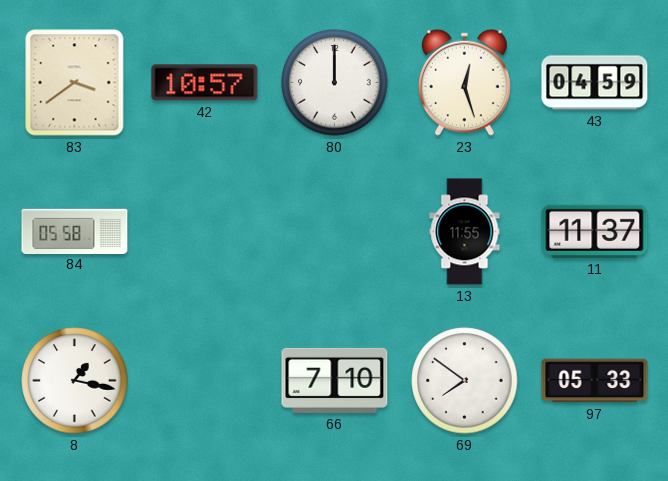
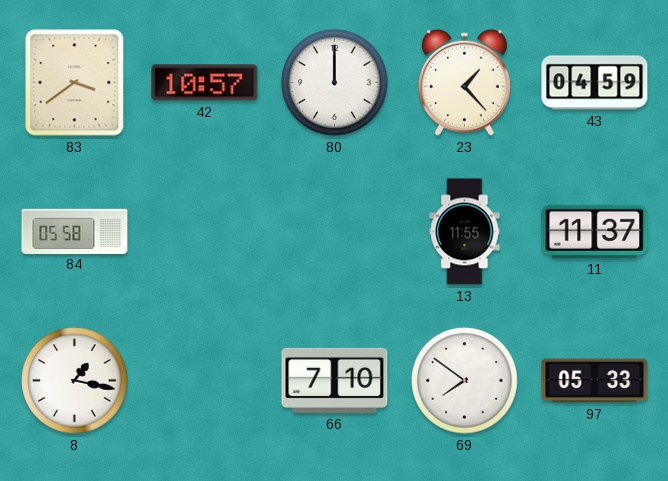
23: 12:27 -> 1:23 (464, 82)
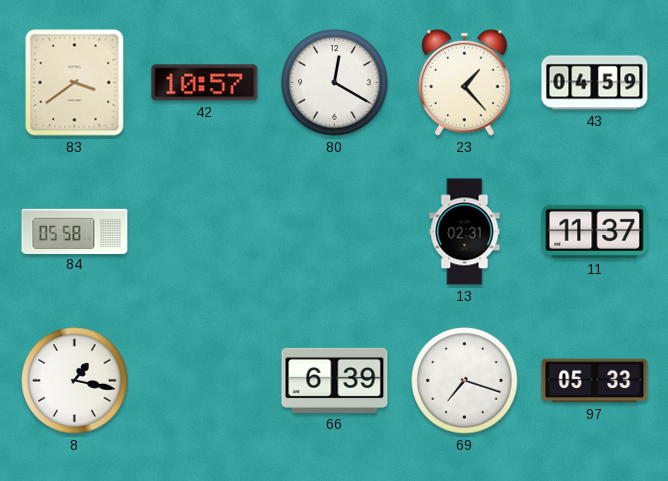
80: 12:00 -> 12:20 (335, 83)
13: 11:55 -> 02:31 (465, 232)
66: 7:10 -> 6:39 (335, 380)
69: 7:51 -> 7:18 (465, 381)
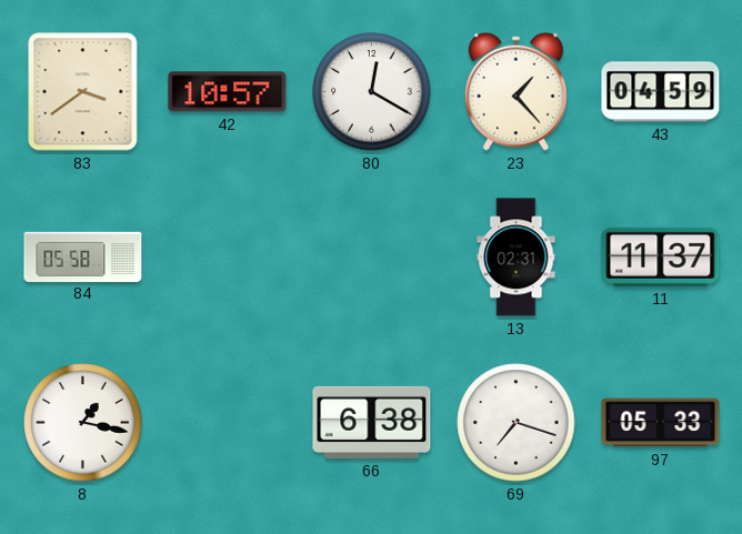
66: 6:39 -> 6:38 (372, 422)
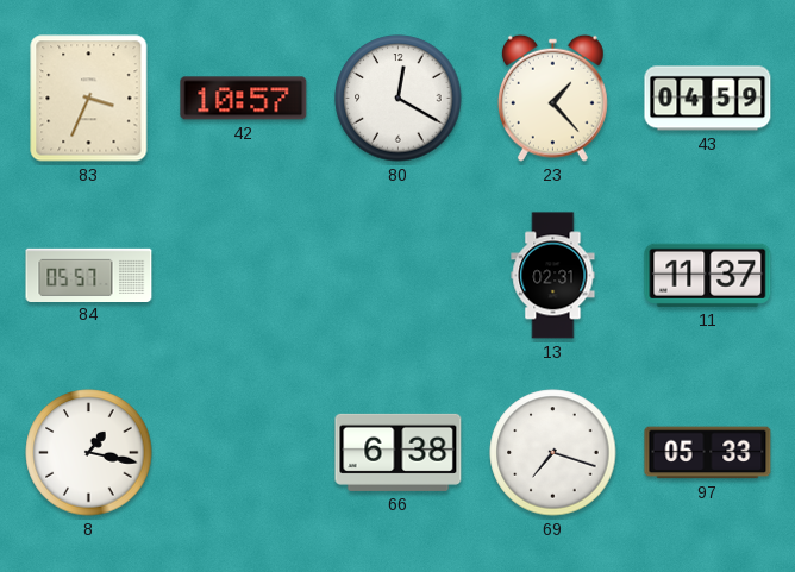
83: 3:39 -> 3:34 (89, 99)
84: 05:58 -> 05:57 (89, 275)
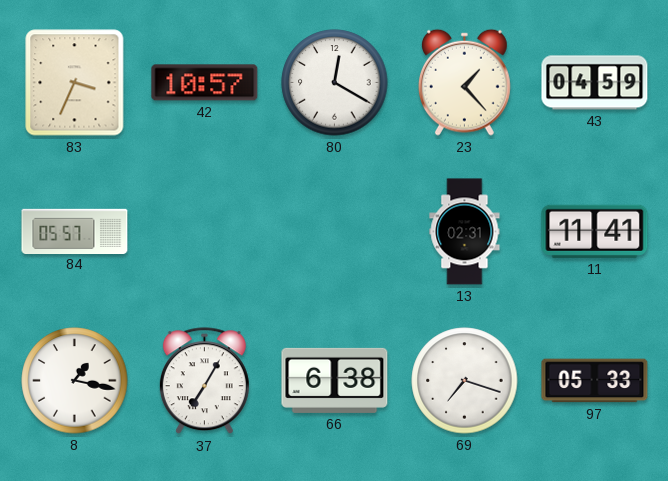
11: 11:37 -> 11:41 (595, 231)
37: none -> 7:05 (204, 381)
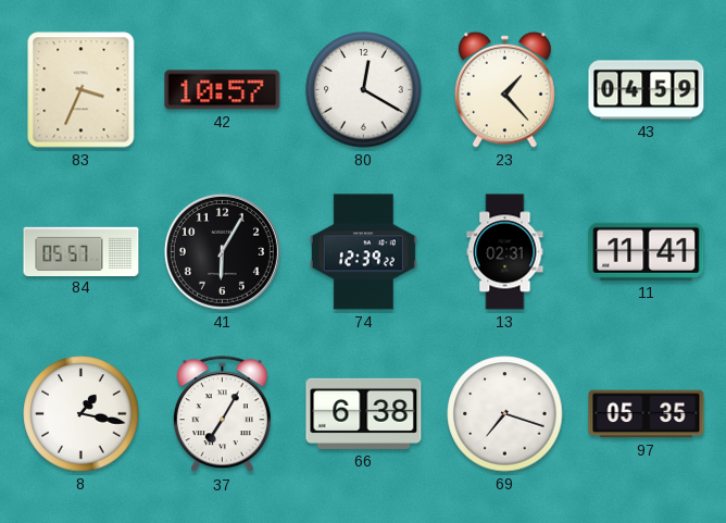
41: none -> 6:05 (222, 251)
74: none -> 12:39 (363, 252)
97: 05:33 -> 05:35 (647, 414)
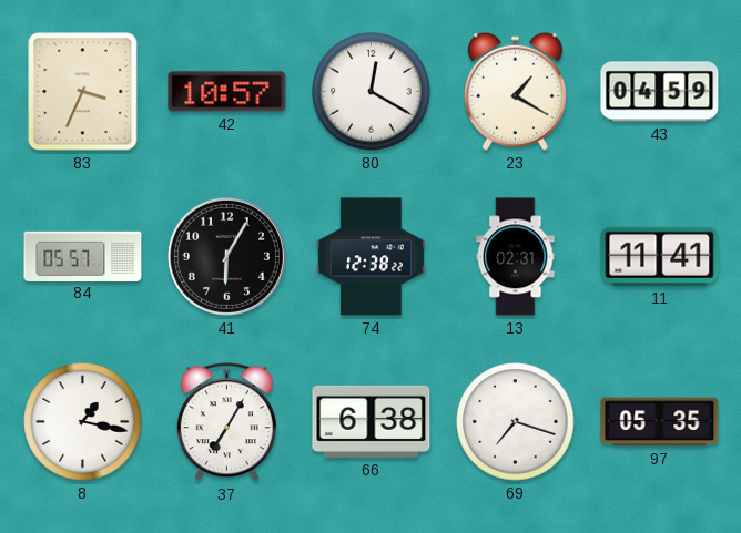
23: 1:23 -> 1:20 (515, 91)
74: 12:39 -> 12:38 (370, 257)
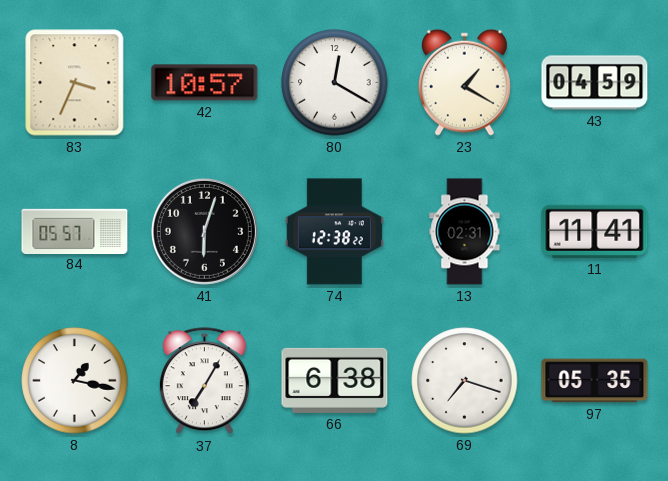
41: 6:05 -> 6:03 (204, 231)
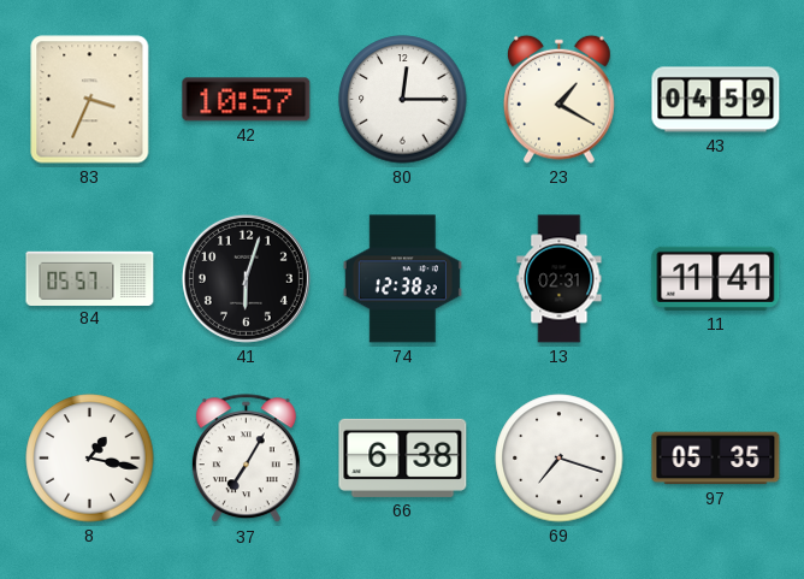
80: 12:20 -> 12:15 (403, 100)
